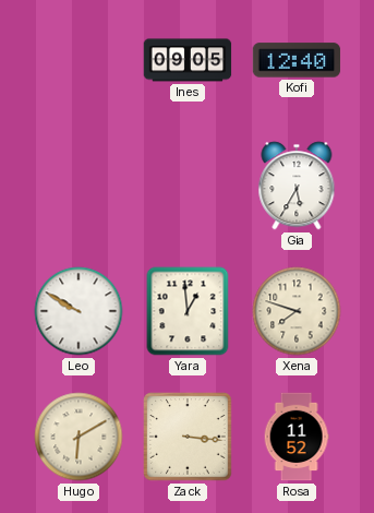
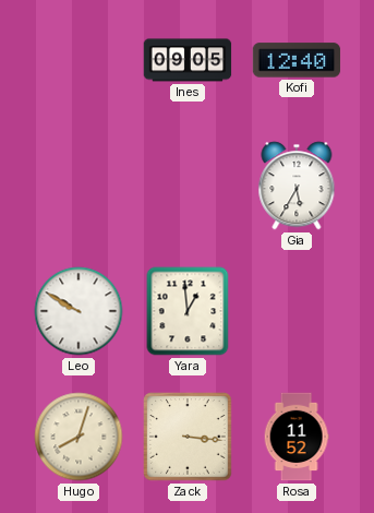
Xena: 7:48 -> none (297, 311)
Hugo: 6:10 -> 8:03 (79, 437)
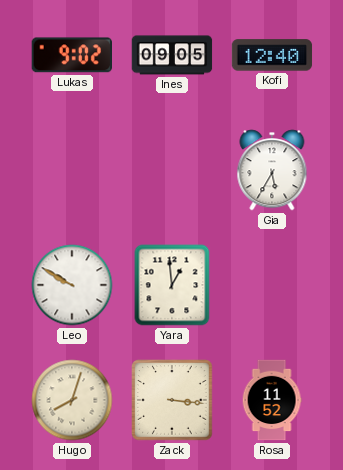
Lukas: none -> 9:02 (71, 55)
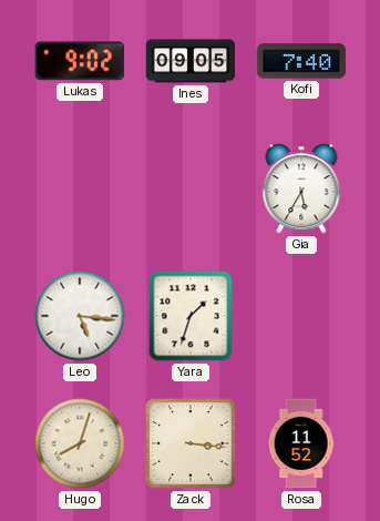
Kofi: 12:40 -> 7:40 (301, 61)
Leo: 9:50 -> 5:16 (80, 316)
Yara: 12:59 -> 1:33 (191, 316)
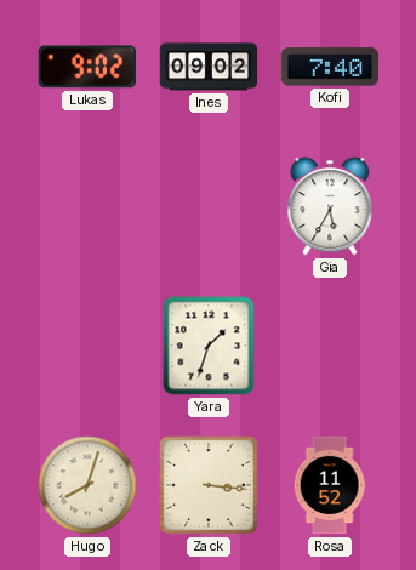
Ines: 09:05 -> 09:02 (209, 67)
Leo: 5:16 -> none (80, 316)
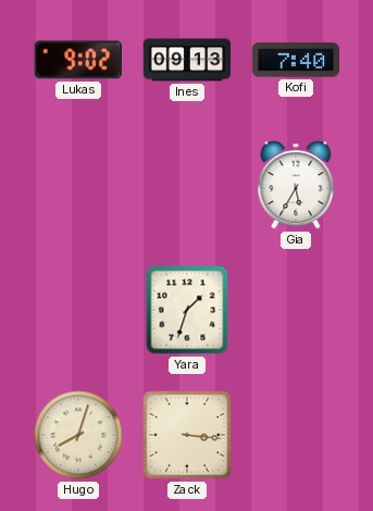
Ines: 09:02 -> 09:13 (187, 60)
Rosa: 11:52 -> none (330, 485)
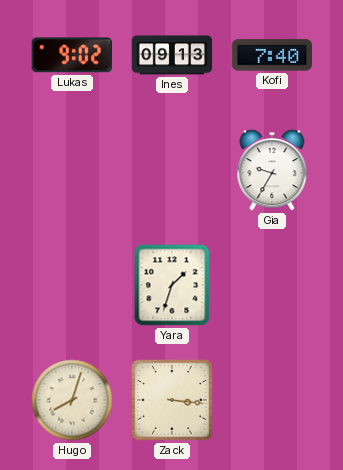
Gia: 5:35 -> 9:35 (272, 170)
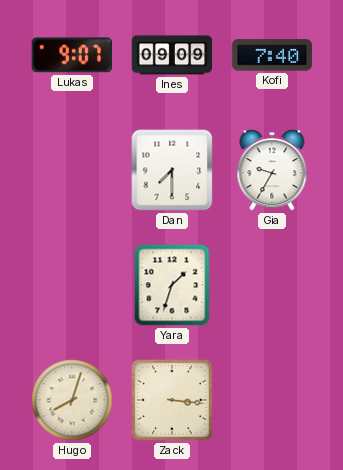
Lukas: 9:02 -> 9:07 (71, 55)
Ines: 09:13 -> 09:09 (172, 55)
Dan: none -> 7:30 (172, 170)
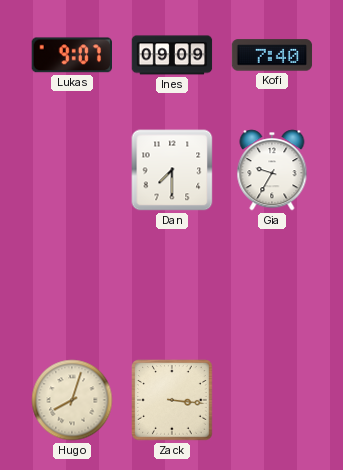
Yara: 1:33 -> none (172, 285)
